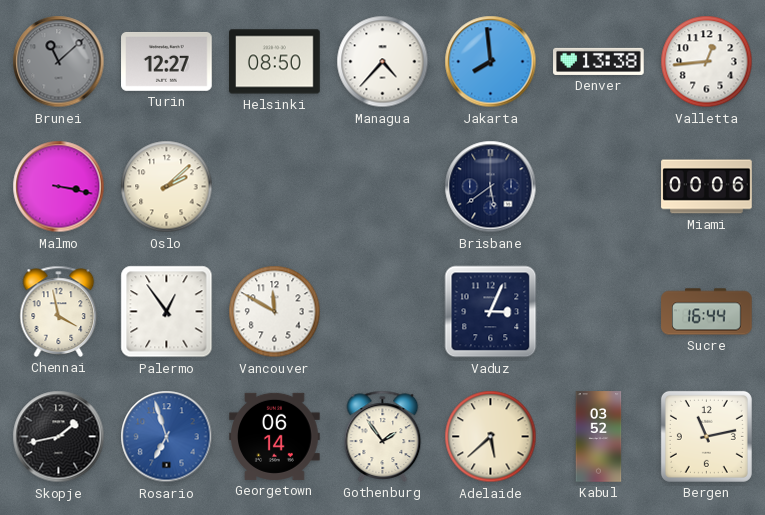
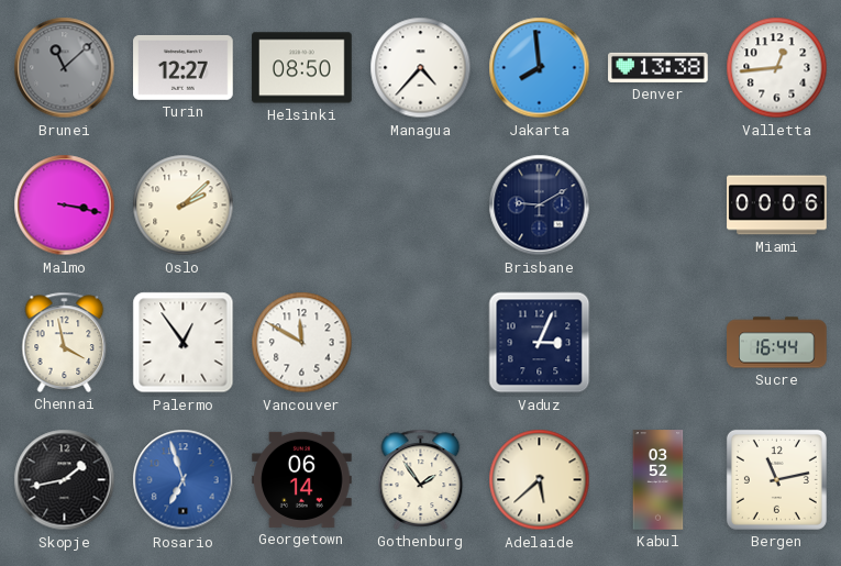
Brisbane: 5:39 -> 9:10 (540, 206)
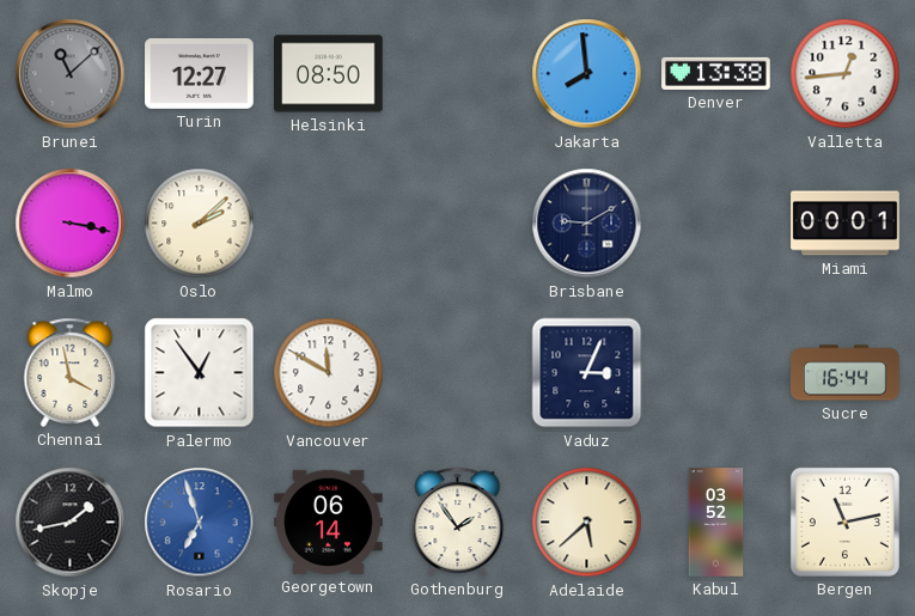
Managua: 4:37 -> none (421, 68)
Miami: 00:06 -> 00:01 (846, 224)
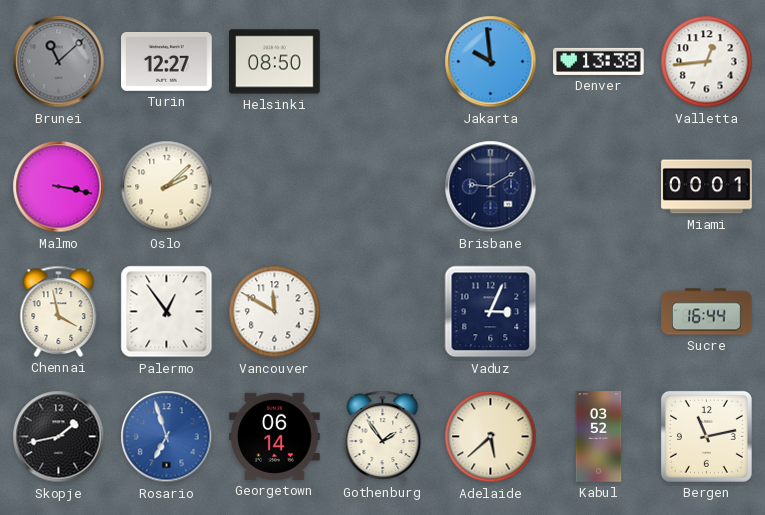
Jakarta: 7:59 -> 9:59 (491, 62)
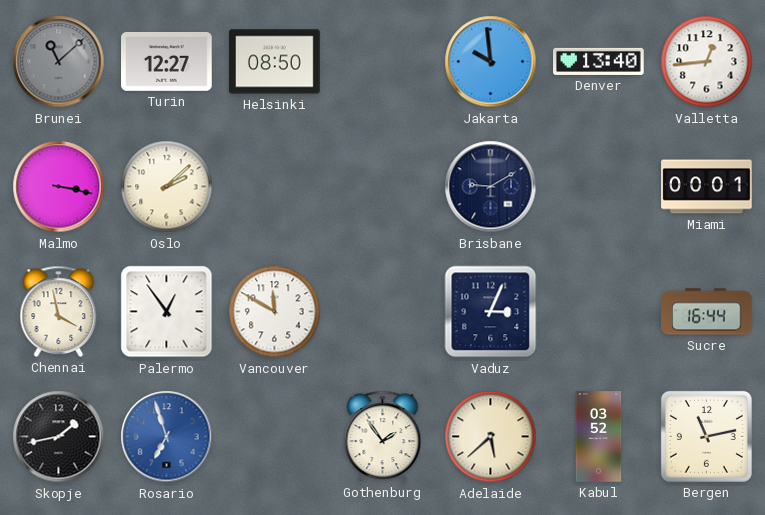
Denver: 13:38 -> 13:40 (599, 61)
Georgetown: 06:14 -> none (275, 436)
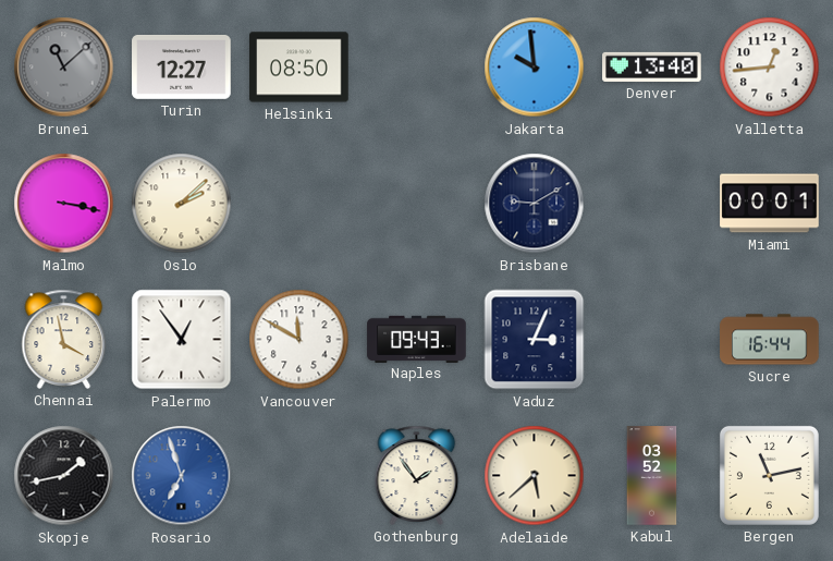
Naples: none -> 09:43 (417, 339)
